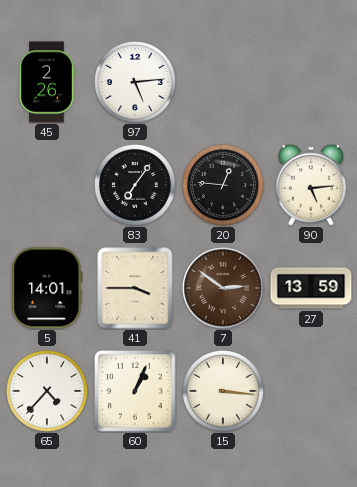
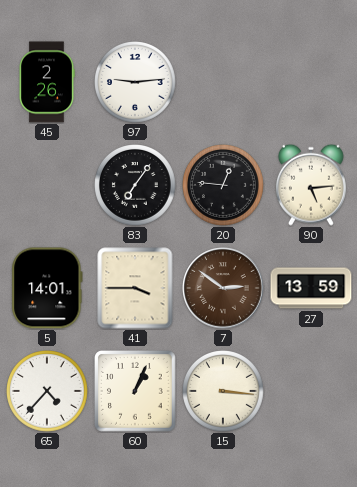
97: 5:14 -> 9:14 (136, 83)
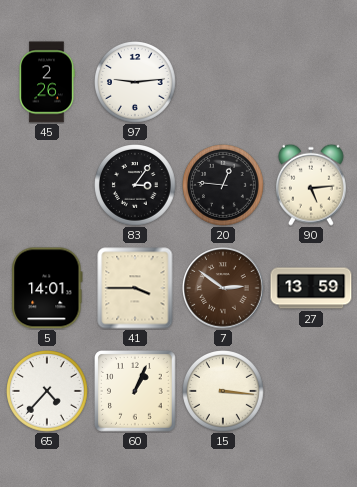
83: 7:06 -> 3:06 (136, 186)
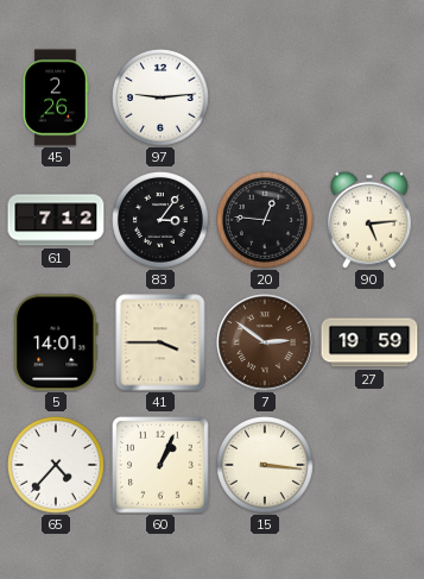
61: none -> 7:12 (56, 220)
27: 13:59 -> 19:59 (369, 342)
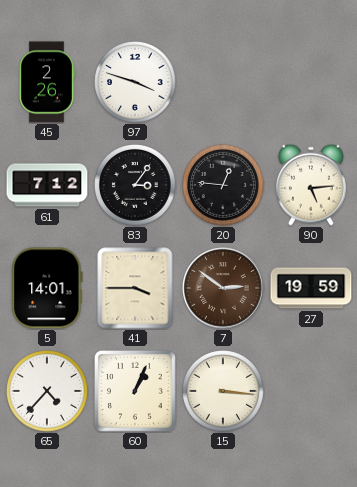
97: 9:14 -> 3:48 (136, 83)
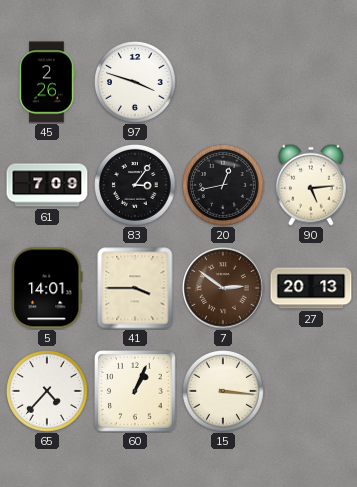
61: 7:12 -> 7:09 (47, 185)
20: 12:46 -> 12:43 (224, 186)
27: 19:59 -> 20:13 (311, 288)
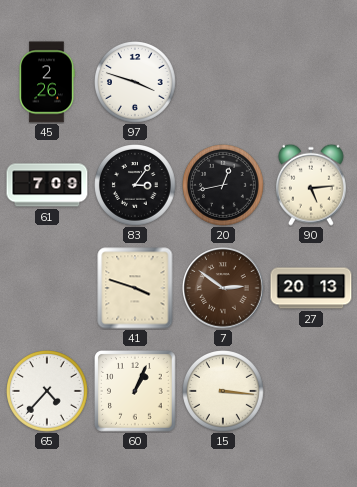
5: 14:01 -> none (47, 288)
41: 3:45 -> 3:48 (135, 288)
